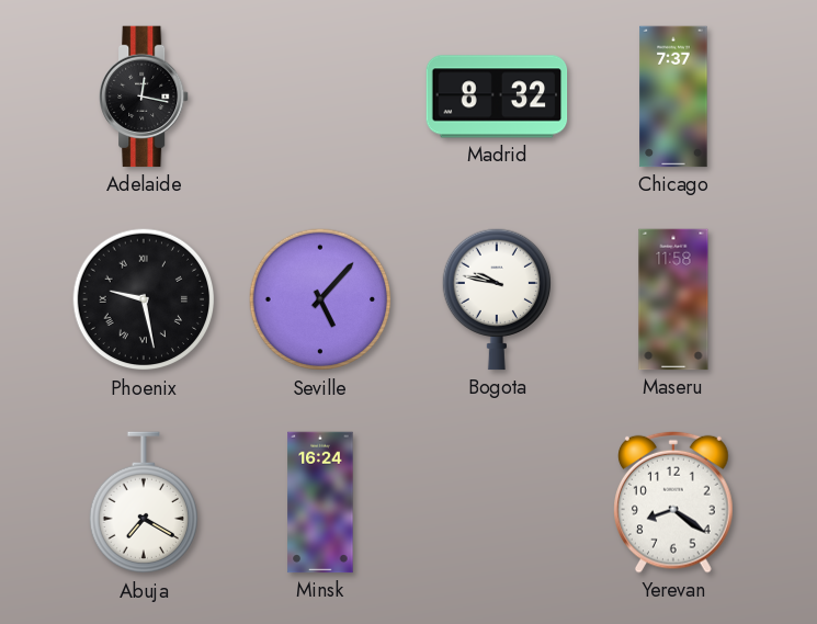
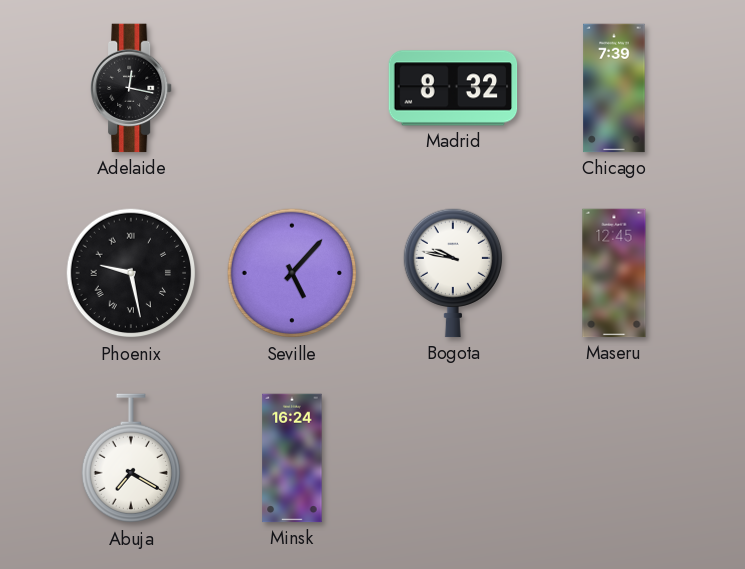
Chicago: 7:37 -> 7:39 (614, 88)
Maseru: 11:58 -> 12:45 (614, 273)
Yerevan: 8:21 -> none (674, 502)
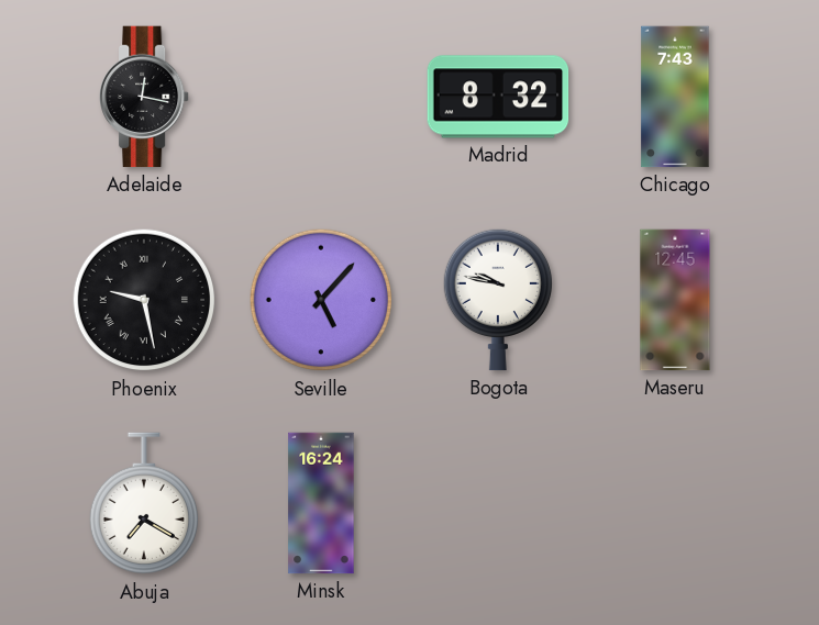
Chicago: 7:39 -> 7:43 (675, 97)
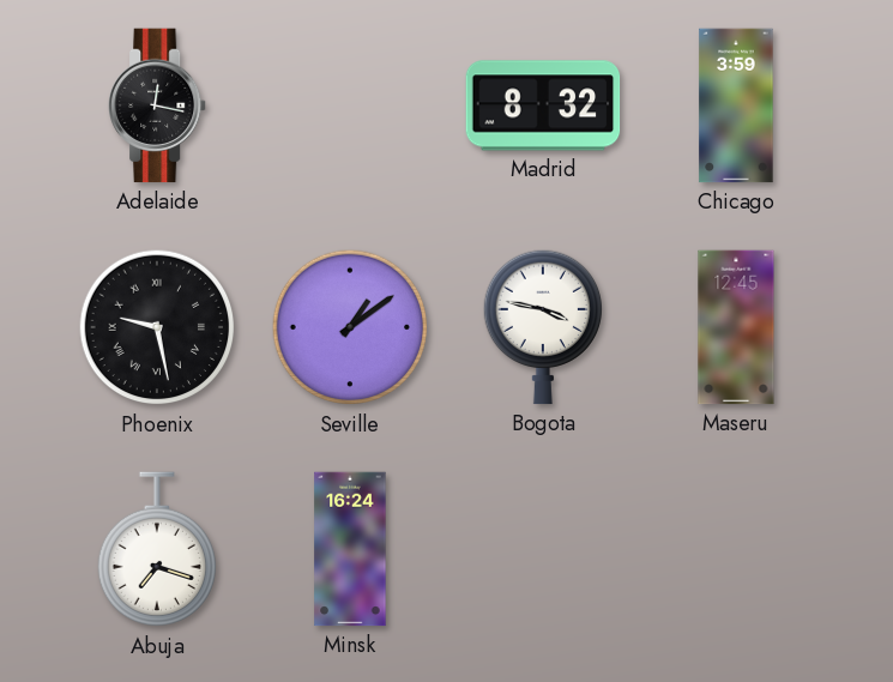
Chicago: 7:43 -> 3:59 (736, 105)
Seville: 5:07 -> 1:09 (350, 327)
Bogota: 9:47 -> 3:47 (542, 327)
Abuja: 7:20 -> 7:18 (156, 550)
